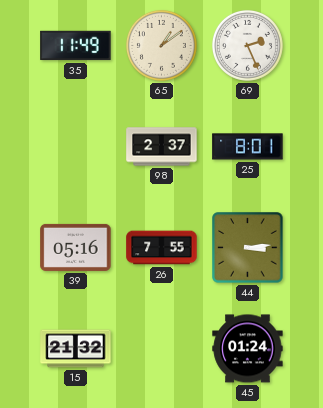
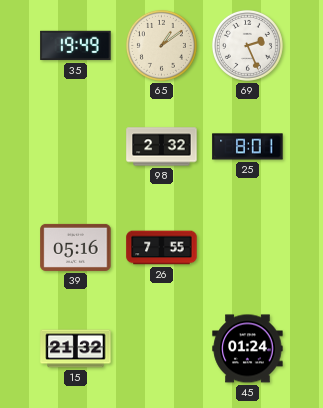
35: 11:49 -> 19:49 (76, 46)
98: 2:37 -> 2:32 (162, 147)
44: 3:14 -> none (248, 248)
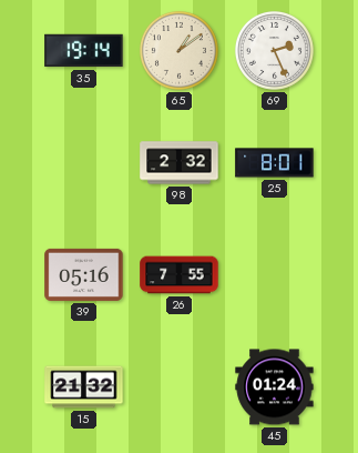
35: 19:49 -> 19:14 (84, 51)
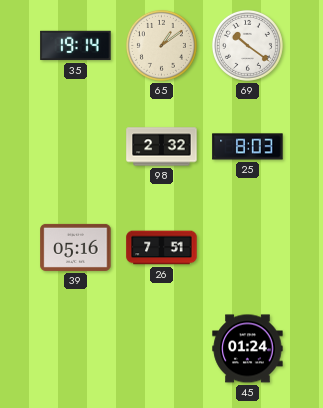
69: 2:26 -> 10:21 (247, 45)
25: 8:01 -> 8:03 (248, 147)
26: 7:55 -> 7:51 (162, 248)
15: 21:32 -> none (84, 387)
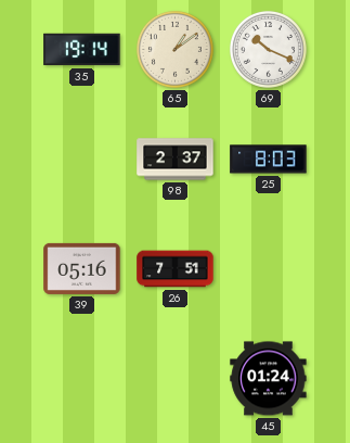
69: 10:21 -> 10:19 (268, 49)
98: 2:32 -> 2:37 (176, 160)
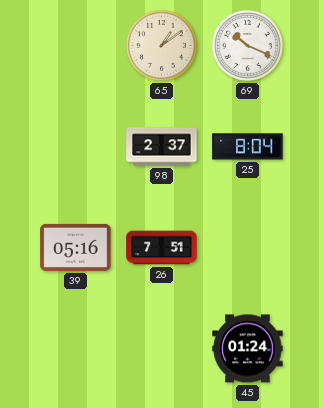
35: 19:14 -> none (82, 50)
25: 8:03 -> 8:04 (248, 147)
